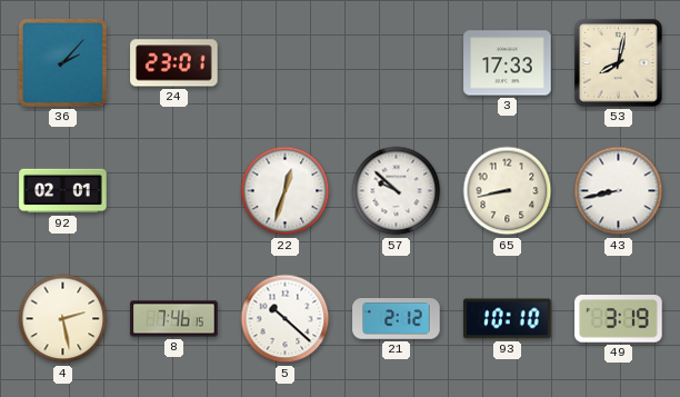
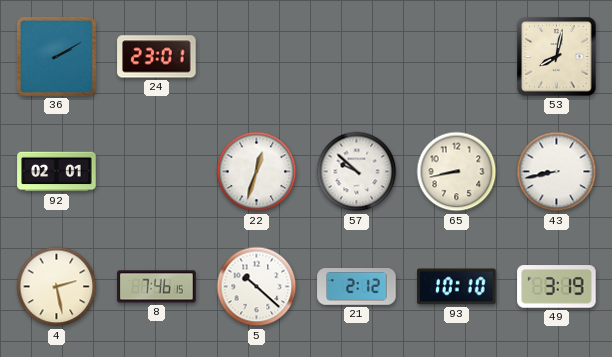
36: 2:07 -> 2:10 (56, 56)
3: 17:33 -> none (508, 63)
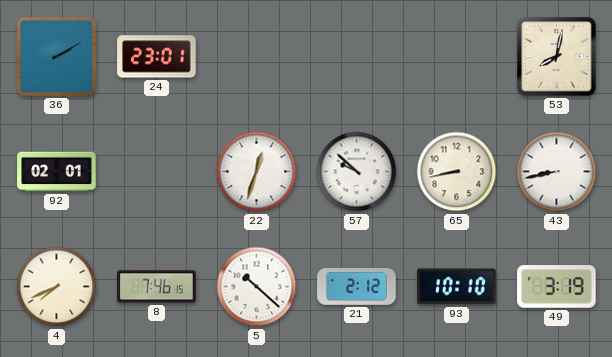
4: 2:28 -> 7:41 (57, 287)
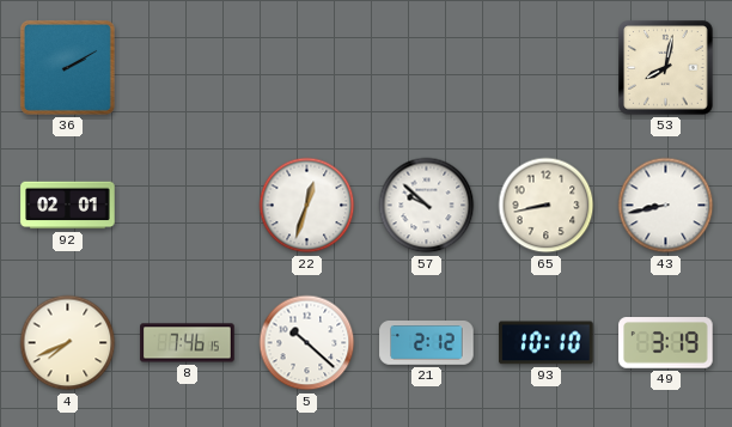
24: 23:01 -> none (157, 57)
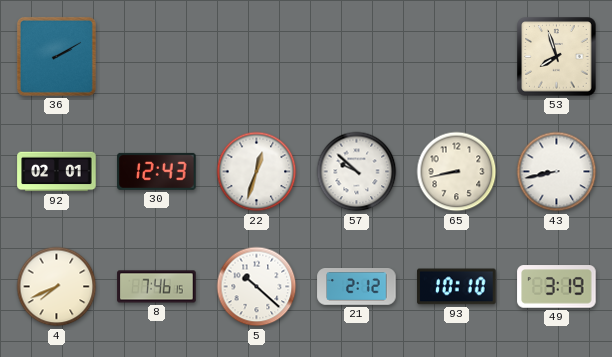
53: 8:02 -> 7:57 (557, 57)
30: none -> 12:43 (157, 171)
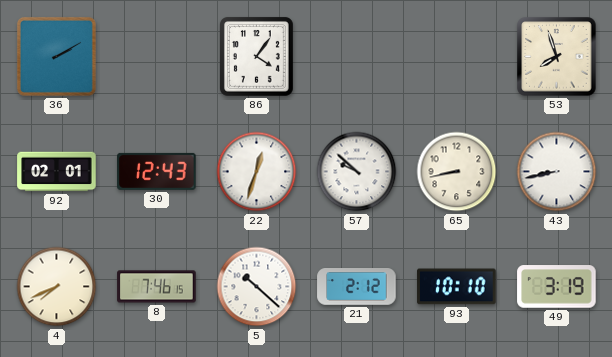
86: none -> 4:06 (256, 56)
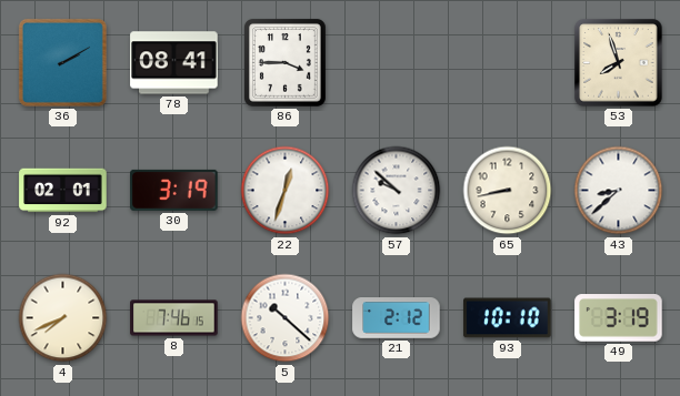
78: none -> 08:41 (174, 63)
86: 4:06 -> 3:45 (284, 62)
30: 12:43 -> 3:19 (174, 190)
43: 8:43 -> 8:38 (619, 191)
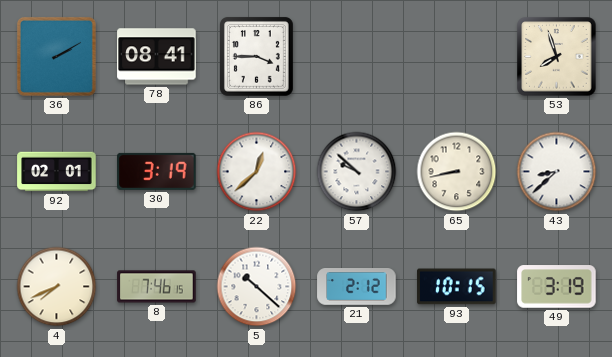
22: 12:33 -> 12:38 (257, 172)
93: 10:10 -> 10:15 (457, 287)
